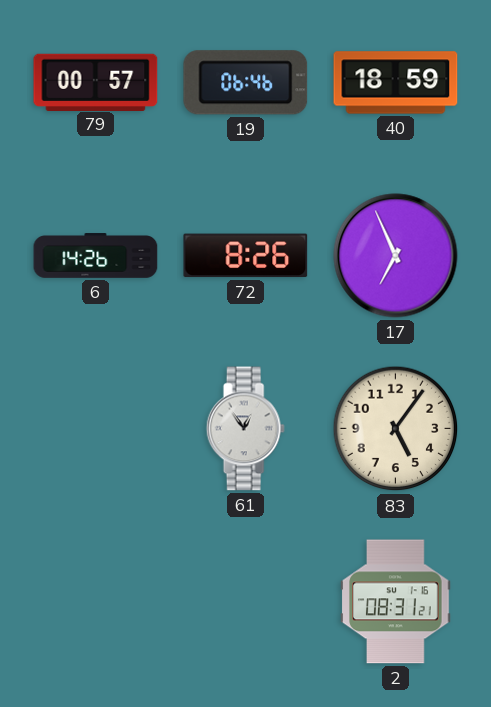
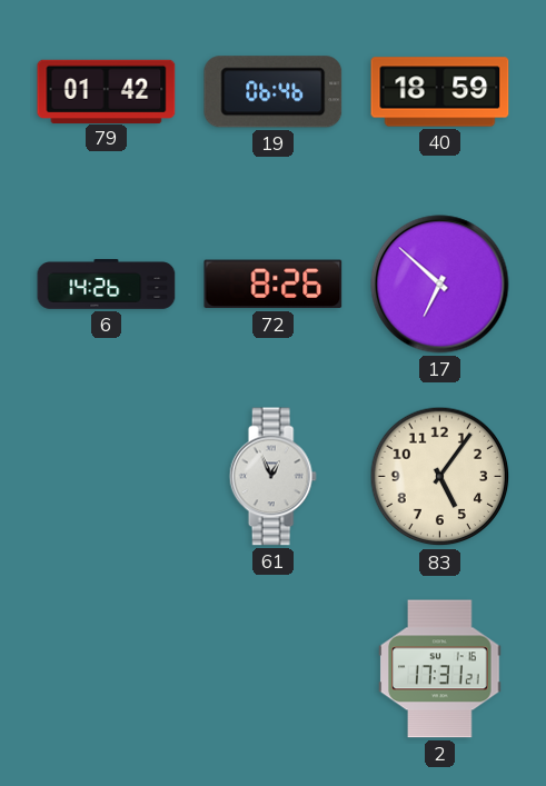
79: 00:57 -> 01:42 (107, 91)
17: 6:56 -> 6:52 (440, 285)
61: 12:54 -> 12:56 (272, 477)
2: 08:31 -> 17:31 (440, 669)
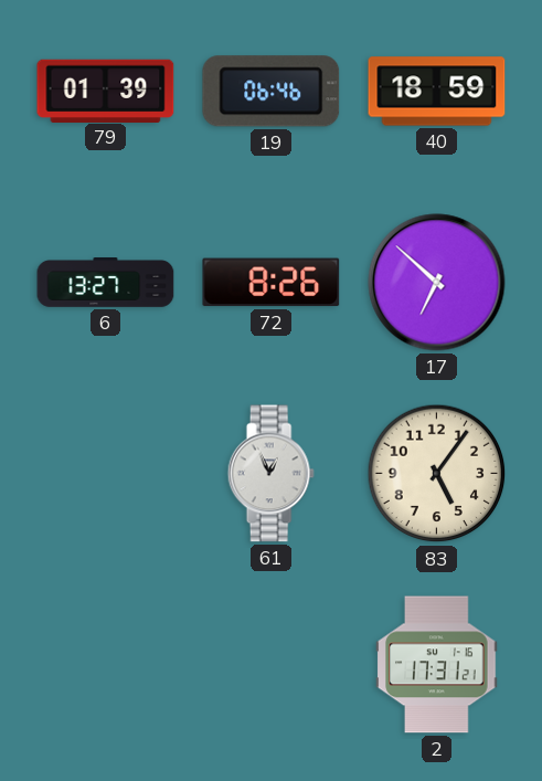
79: 01:42 -> 01:39 (106, 91)
6: 14:26 -> 13:27 (106, 283)
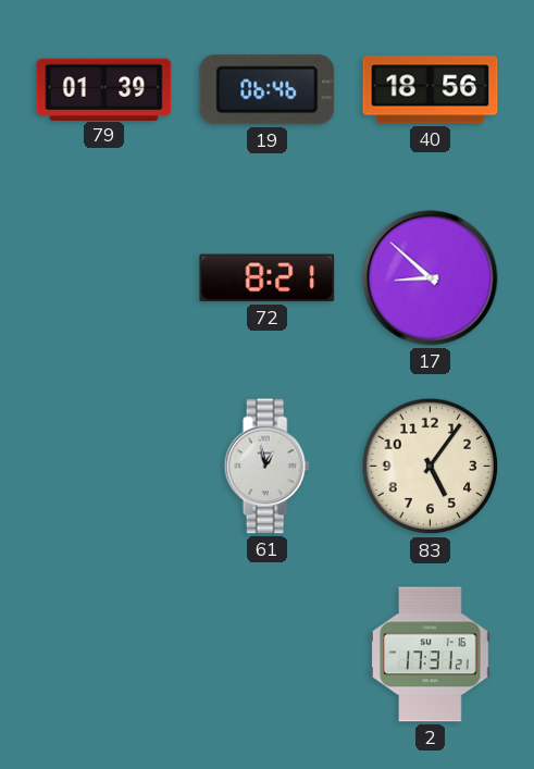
40: 18:59 -> 18:56 (431, 90)
6: 13:27 -> none (106, 283)
72: 8:26 -> 8:21 (268, 278)
17: 6:52 -> 8:52 (431, 278)
61: 12:56 -> 12:58 (266, 467)
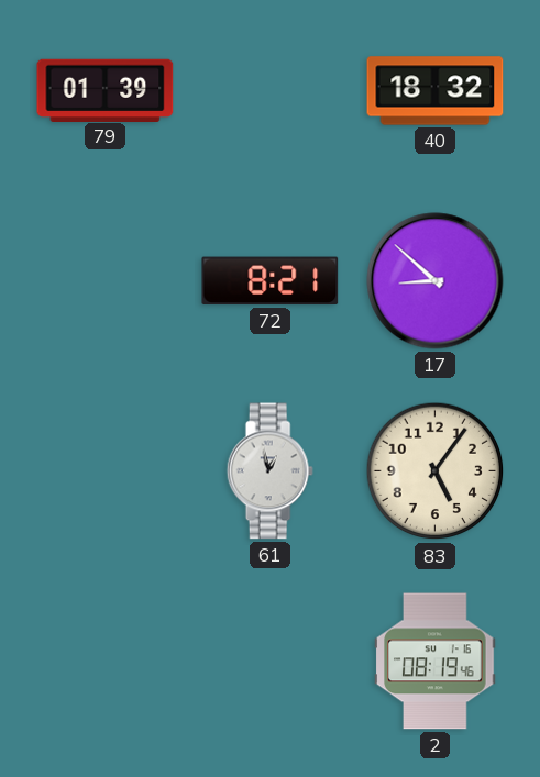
19: 06:46 -> none (268, 90)
40: 18:56 -> 18:32 (436, 91)
2: 17:31 -> 08:19 (436, 662)
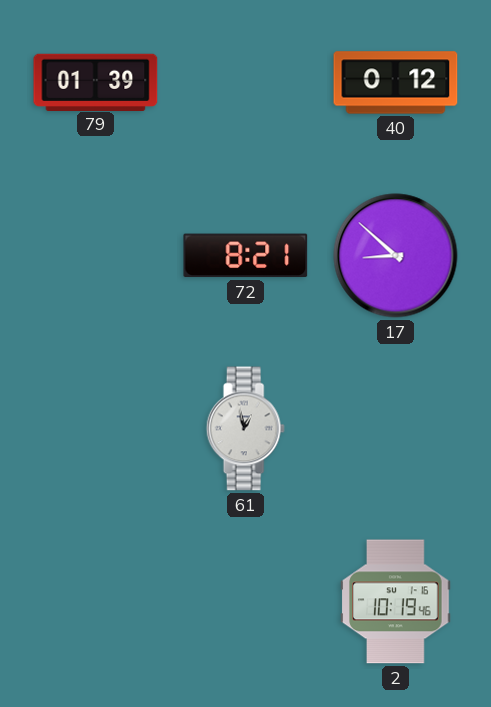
40: 18:32 -> 0:12 (396, 83)
83: 5:06 -> none (436, 471)
2: 08:19 -> 10:19 (396, 602)
